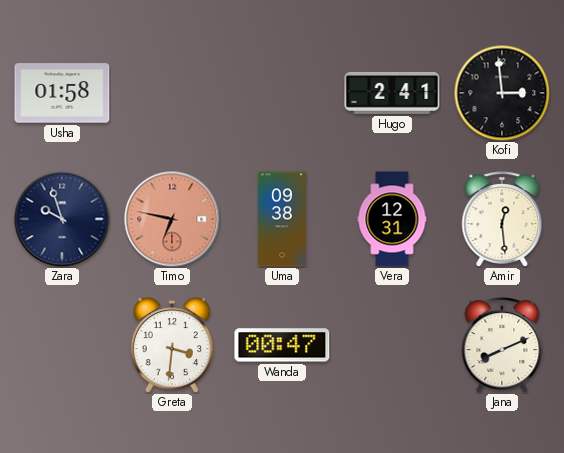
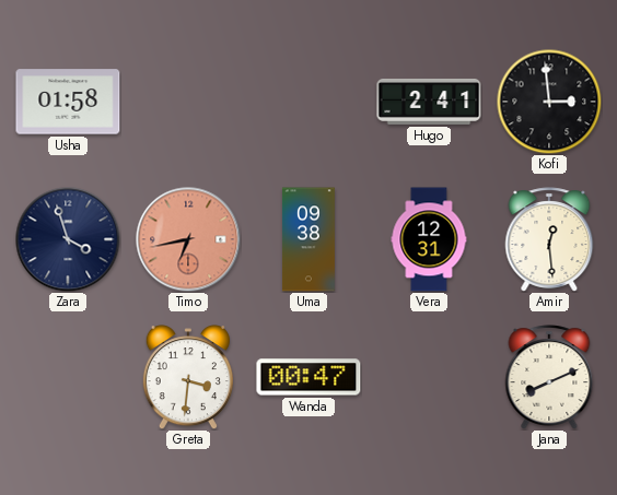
Zara: 9:57 -> 3:57 (68, 239)
Timo: 6:47 -> 6:43 (188, 239)
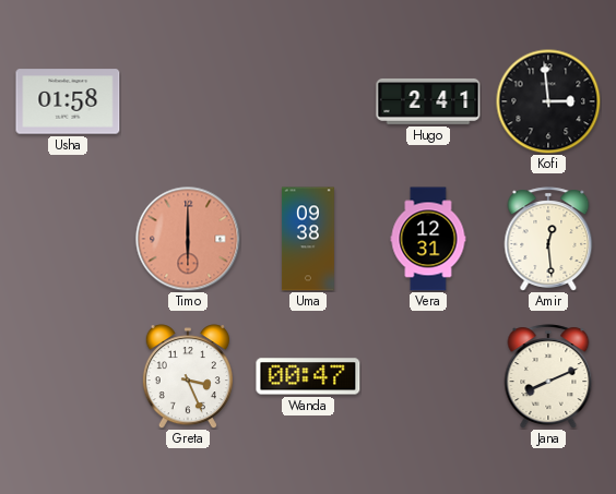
Zara: 3:57 -> none (68, 239)
Timo: 6:43 -> 6:00 (188, 239)
Greta: 3:31 -> 3:26 (188, 376)
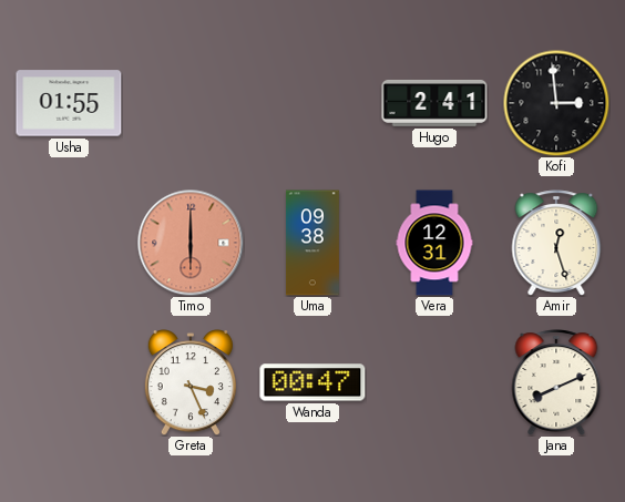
Usha: 01:58 -> 01:55 (69, 103)
Amir: 12:29 -> 12:27 (556, 243)
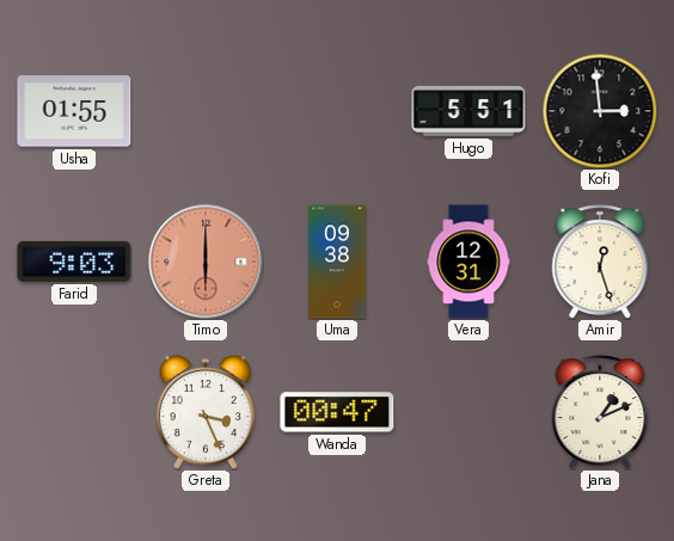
Hugo: 2:41 -> 5:51 (468, 111)
Farid: none -> 9:03 (74, 262)
Jana: 8:11 -> 1:11 (600, 412)
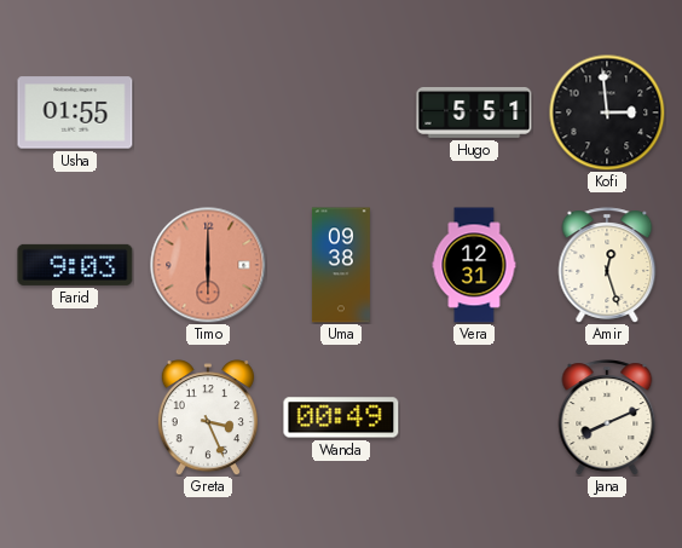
Wanda: 00:47 -> 00:49 (341, 417)
Jana: 1:11 -> 8:11 (607, 417)
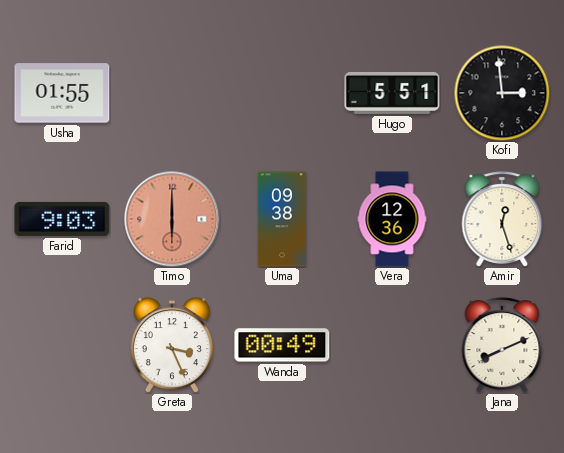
Vera: 12:31 -> 12:36 (392, 219)
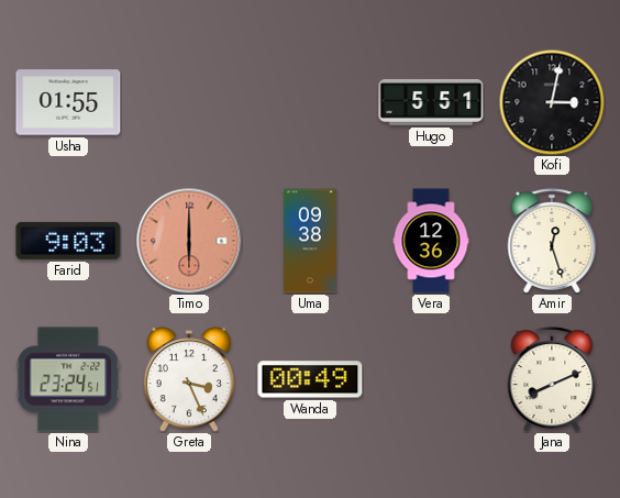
Kofi: 2:59 -> 3:02 (552, 102)
Nina: none -> 23:24 (68, 379)
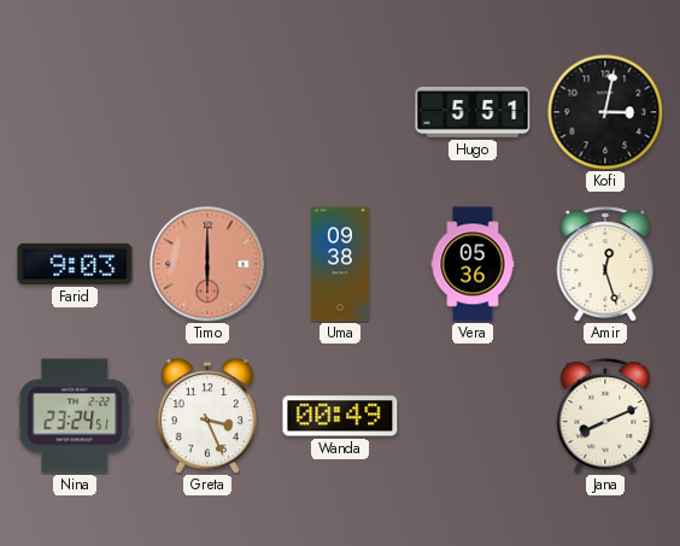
Usha: 01:55 -> none (68, 102)
Vera: 12:36 -> 05:36 (473, 264)
